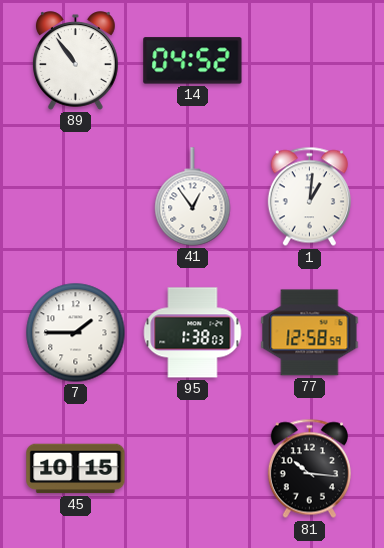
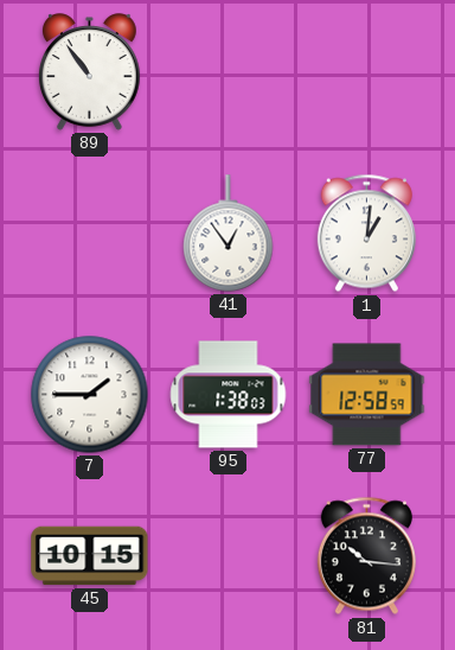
14: 04:52 -> none (193, 61)
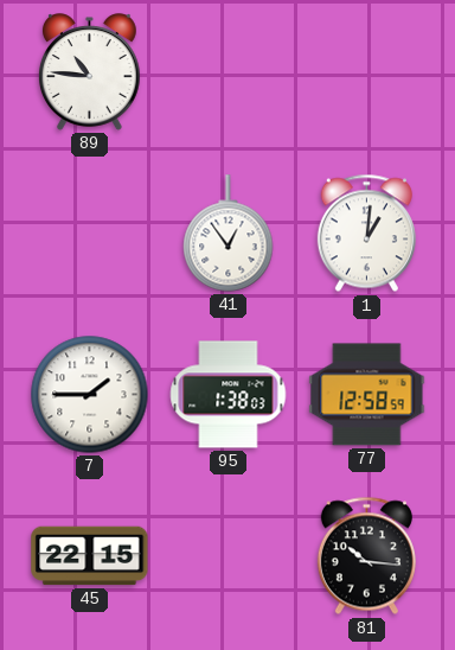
89: 10:54 -> 10:46 (89, 72)
45: 10:15 -> 22:15 (90, 556)
